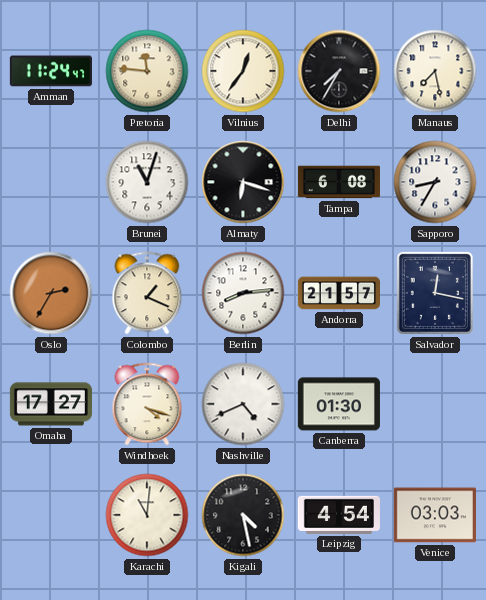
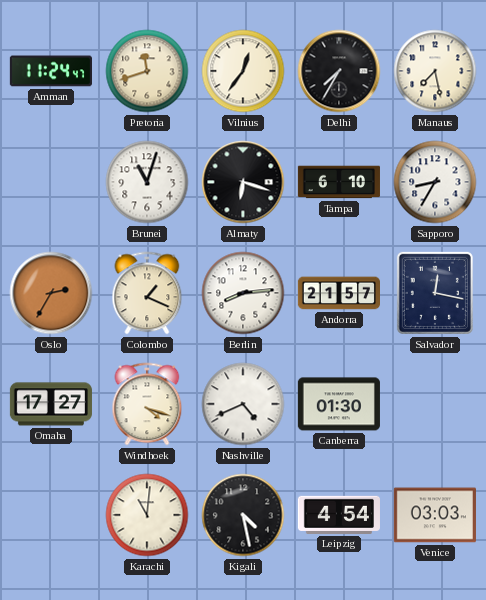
Pretoria: 11:46 -> 11:42 (147, 71)
Tampa: 6:08 -> 6:10 (339, 182)
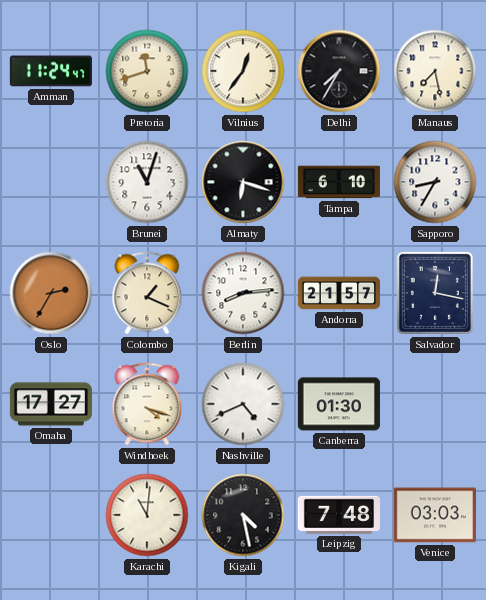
Leipzig: 4:54 -> 7:48 (339, 515)
